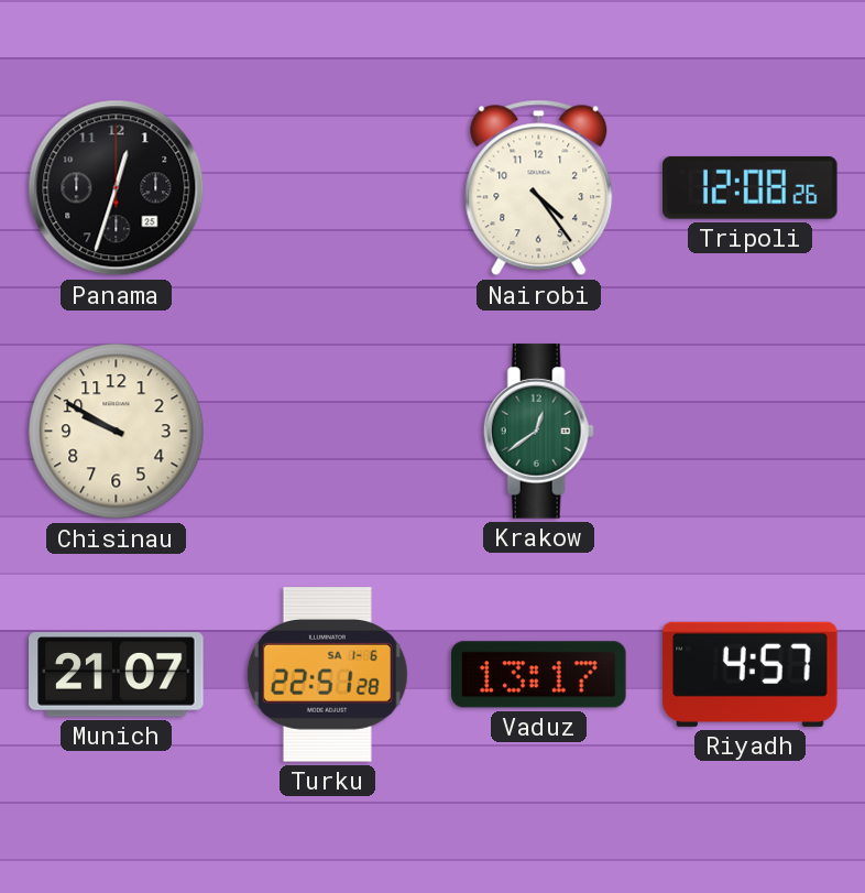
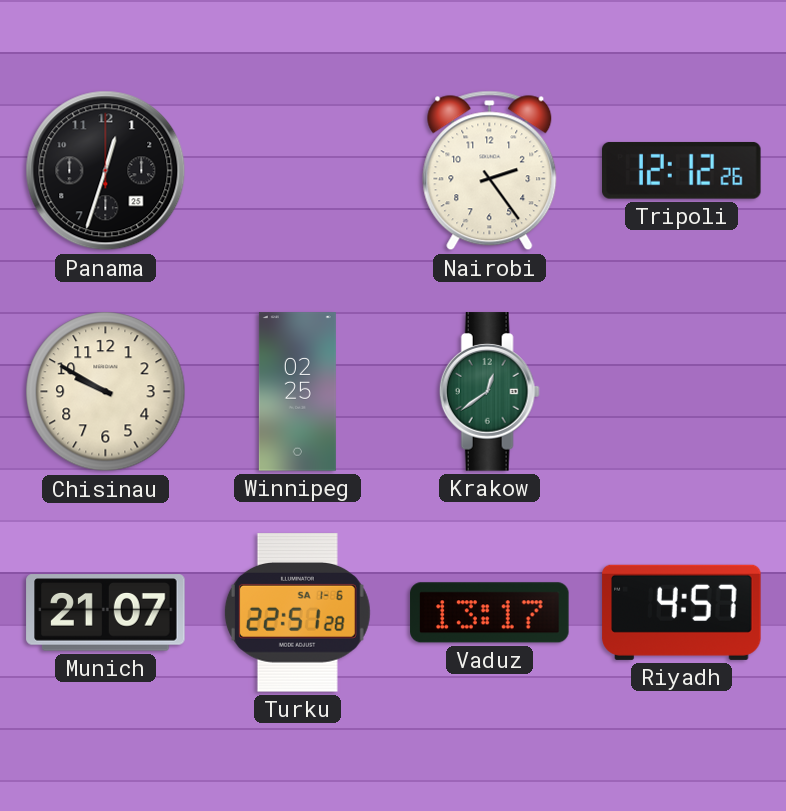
Nairobi: 4:24 -> 2:24 (490, 171)
Tripoli: 12:08 -> 12:12 (682, 170)
Winnipeg: none -> 02:25 (297, 392)
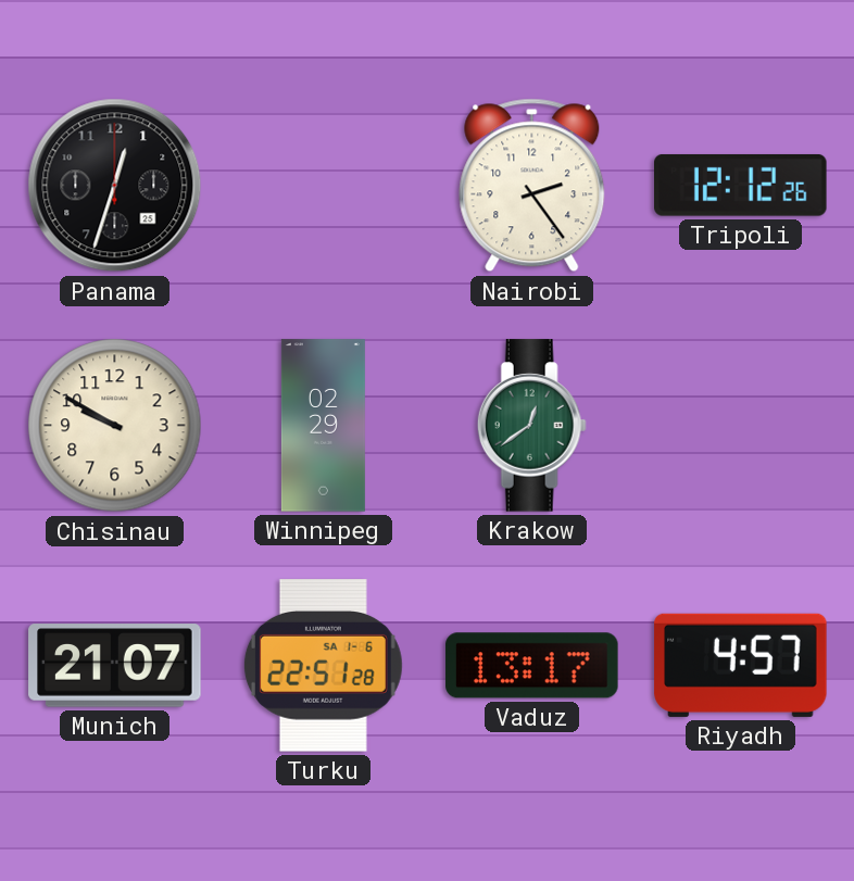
Winnipeg: 02:25 -> 02:29 (323, 426)
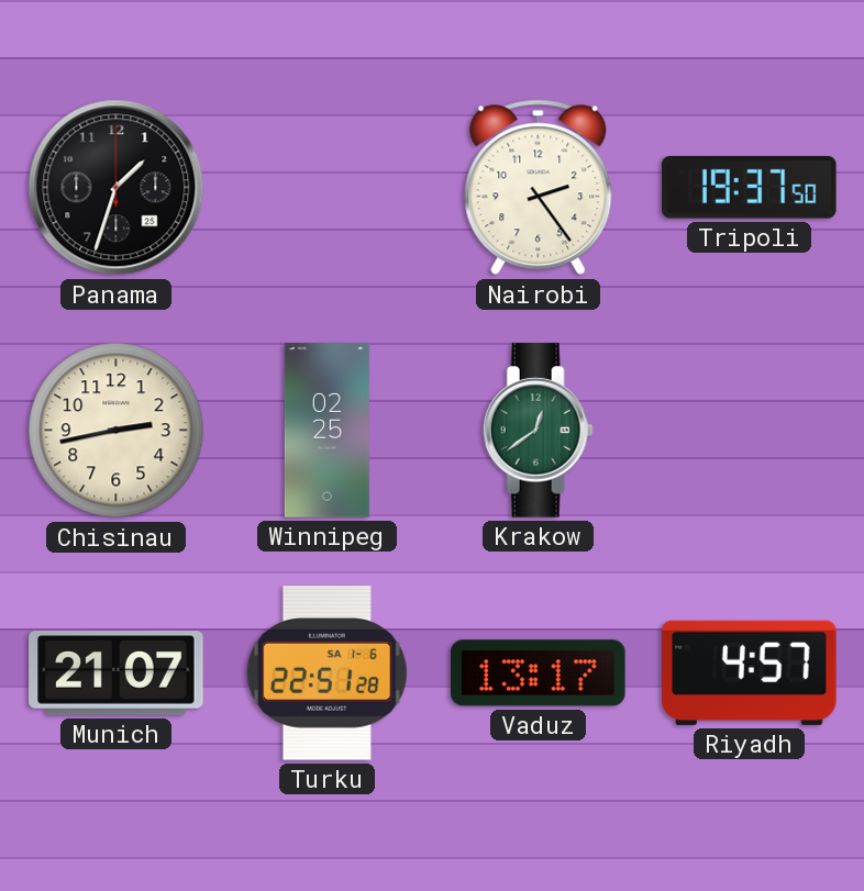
Panama: 12:33 -> 1:33 (117, 188)
Tripoli: 12:12 -> 19:37 (750, 187)
Chisinau: 9:50 -> 2:43 (117, 431)
Winnipeg: 02:29 -> 02:25 (326, 431)
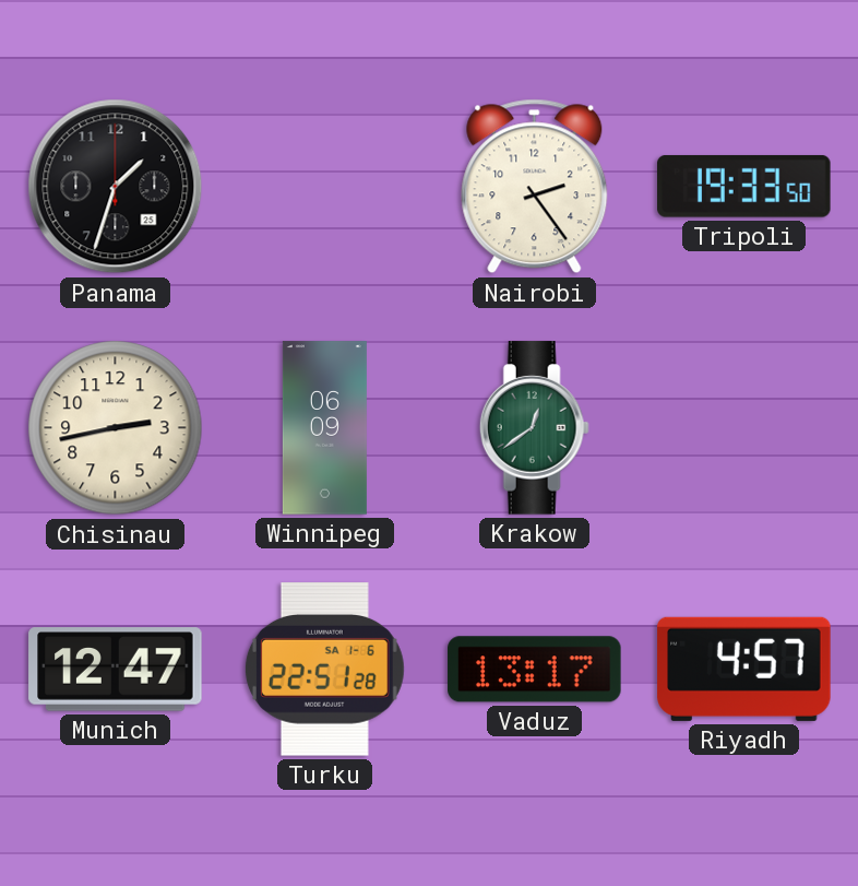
Tripoli: 19:37 -> 19:33 (744, 186)
Winnipeg: 02:25 -> 06:09 (324, 428)
Munich: 21:07 -> 12:47 (116, 670)
